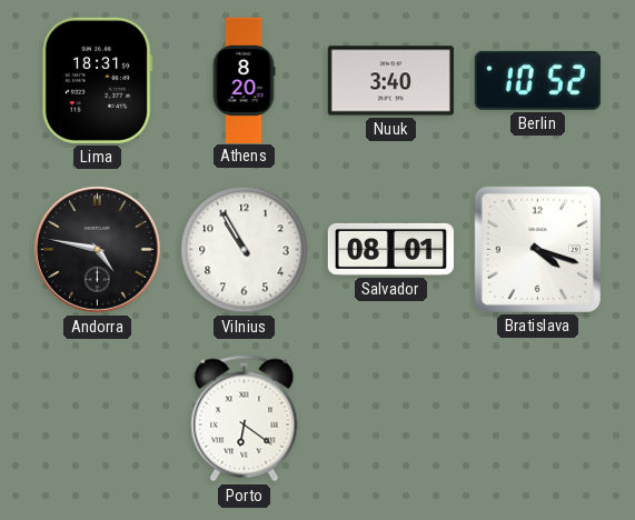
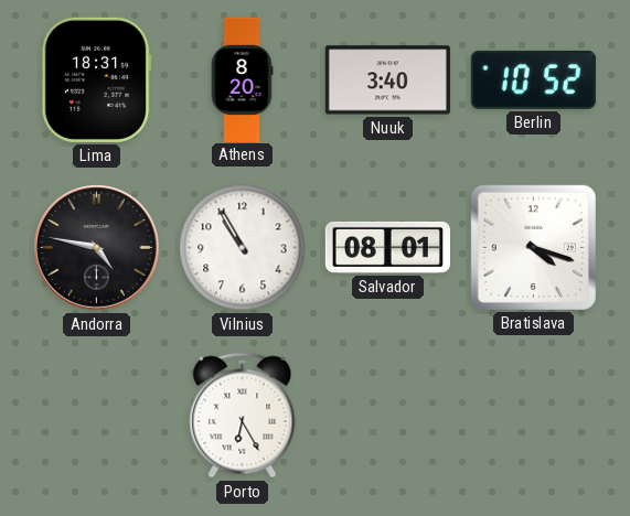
Porto: 6:21 -> 6:25 (243, 416)
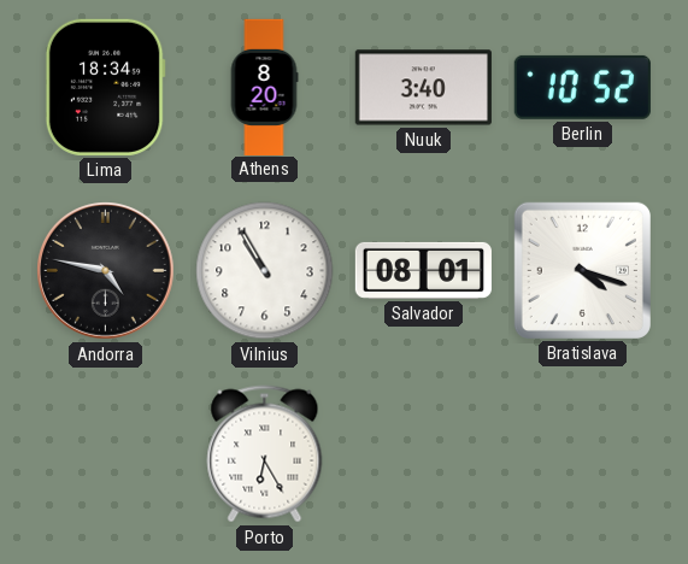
Lima: 18:31 -> 18:34 (105, 87)
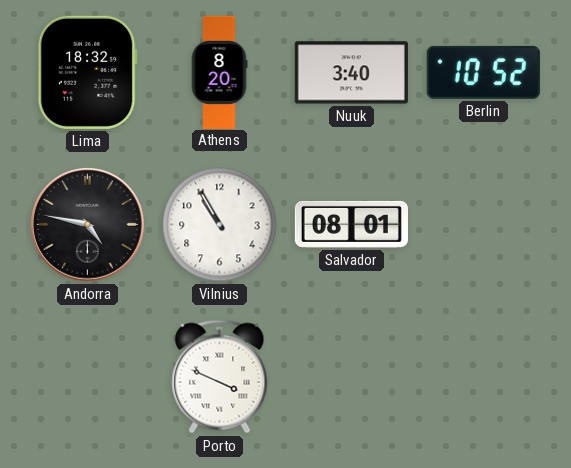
Lima: 18:34 -> 18:32 (87, 72)
Bratislava: 4:18 -> none (582, 270)
Porto: 6:25 -> 3:49 (220, 377)
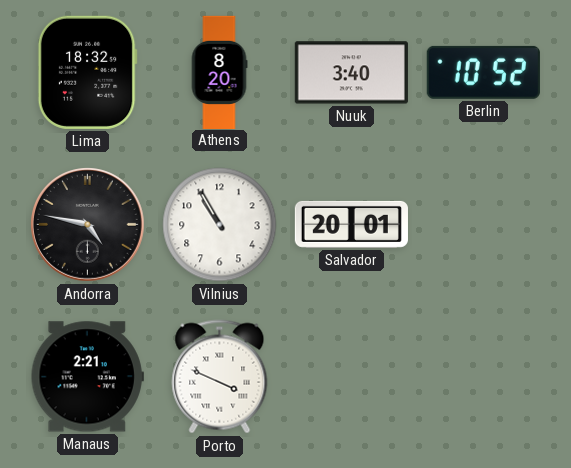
Salvador: 08:01 -> 20:01 (351, 224)
Manaus: none -> 2:21 (87, 377)
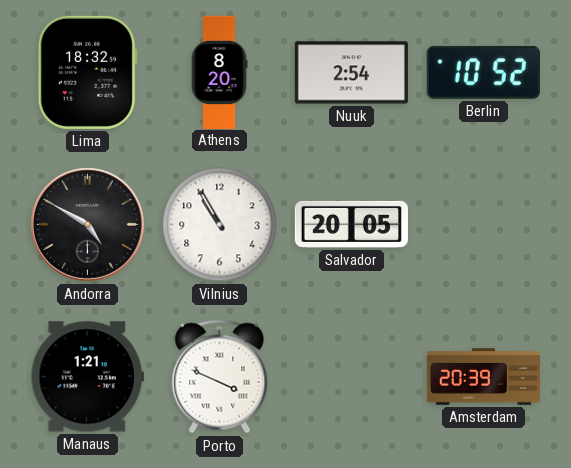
Nuuk: 3:40 -> 2:54 (351, 73)
Andorra: 4:47 -> 4:50 (88, 225)
Salvador: 20:01 -> 20:05 (351, 224)
Manaus: 2:21 -> 1:21 (87, 377)
Amsterdam: none -> 20:39 (483, 377)
